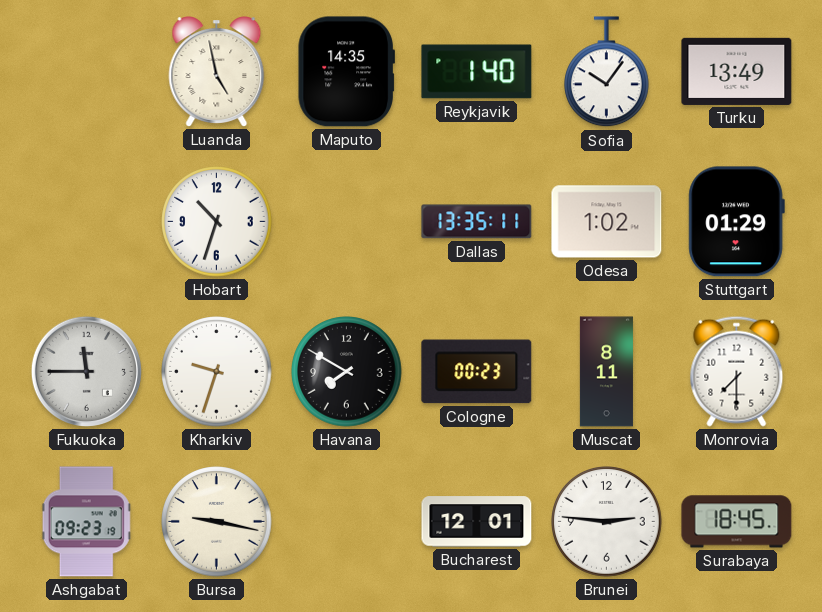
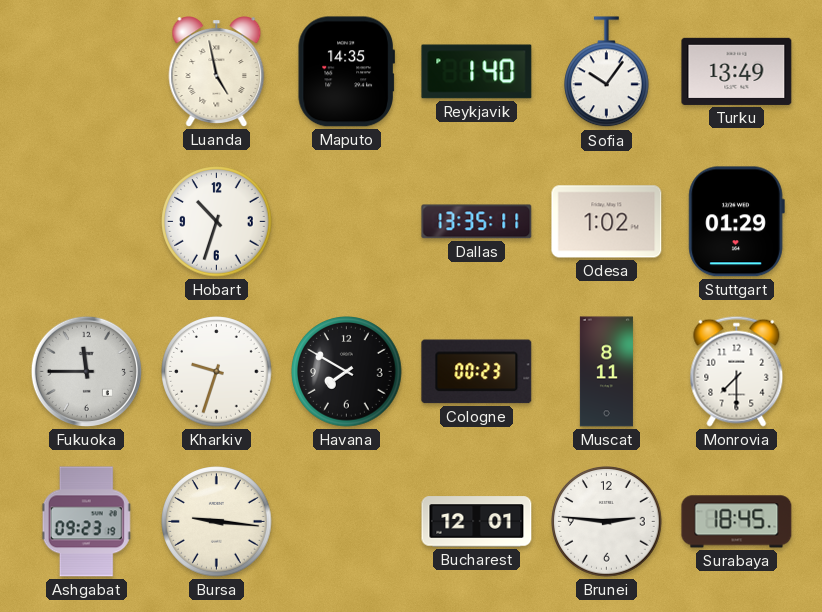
Bursa: 9:17 -> 9:16 (217, 522)
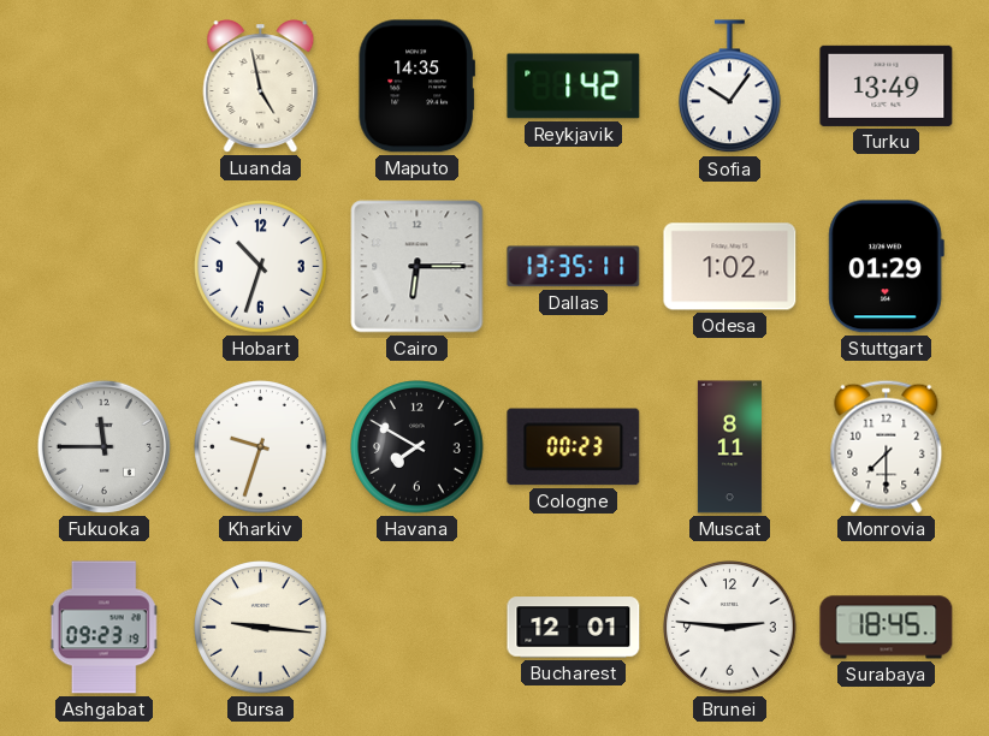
Reykjavik: 1:40 -> 1:42 (574, 87)
Cairo: none -> 6:15 (417, 267)
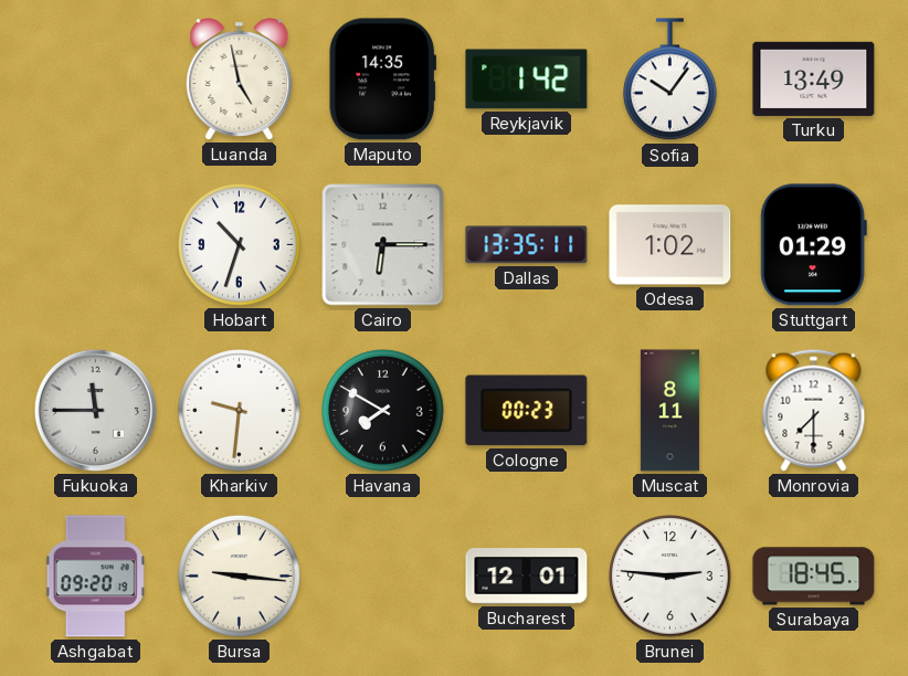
Kharkiv: 9:33 -> 9:31 (240, 411)
Ashgabat: 09:23 -> 09:20 (96, 577)
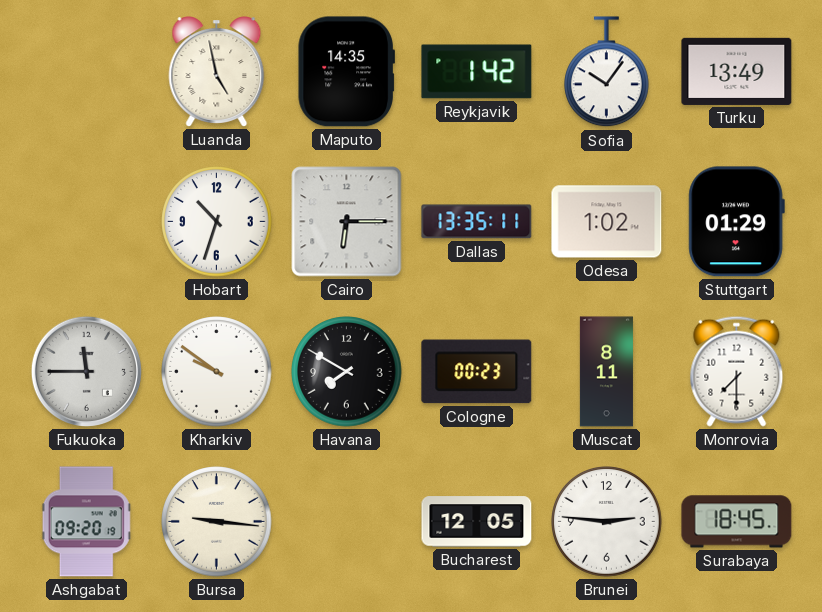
Kharkiv: 9:31 -> 9:51 (217, 372)
Bucharest: 12:01 -> 12:05 (477, 522)
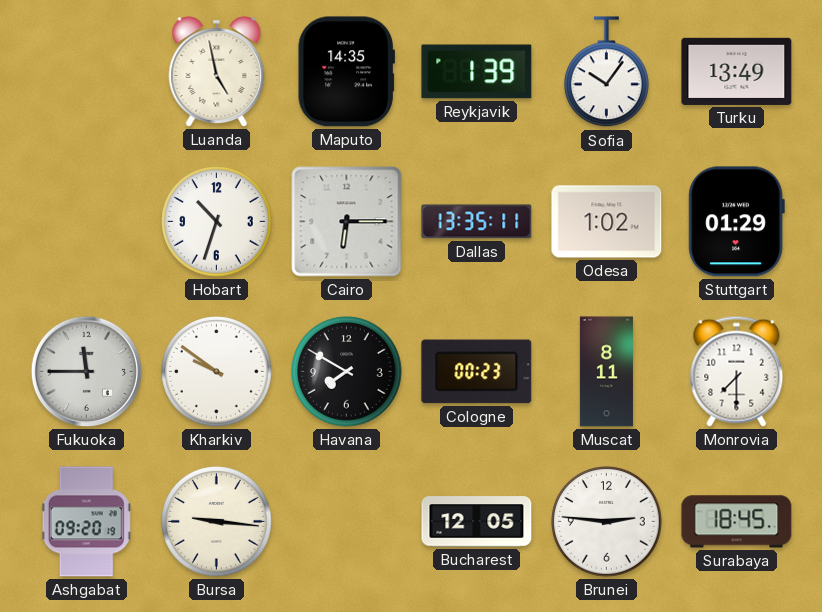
Reykjavik: 1:42 -> 1:39 (477, 72)
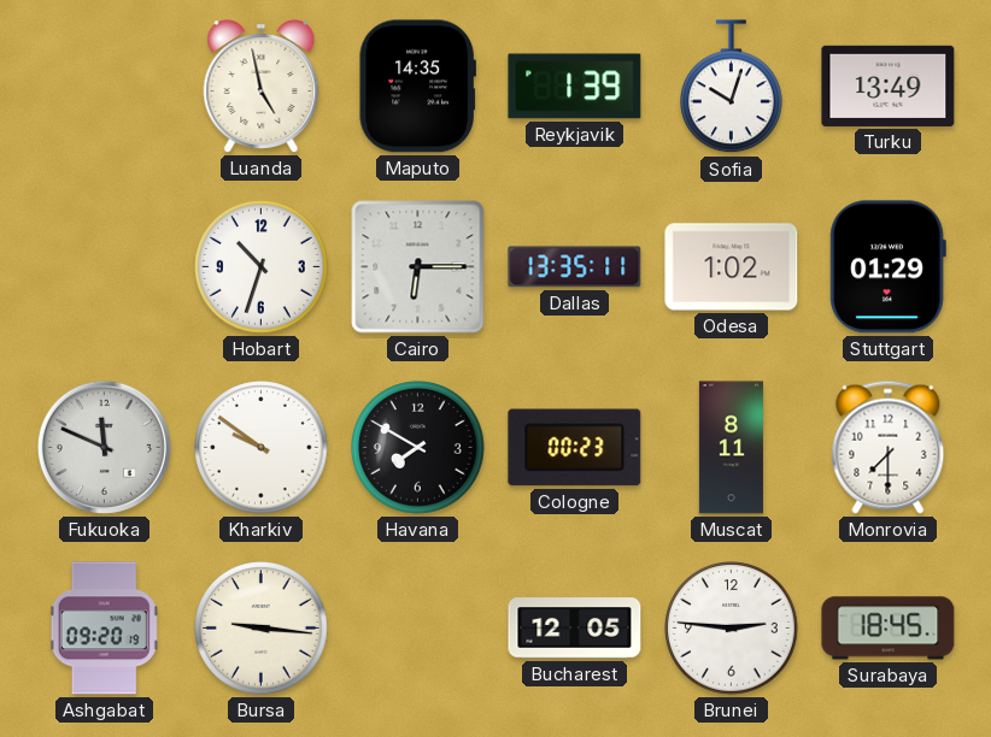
Sofia: 10:06 -> 10:03 (732, 87)
Fukuoka: 11:45 -> 11:49 (104, 447)
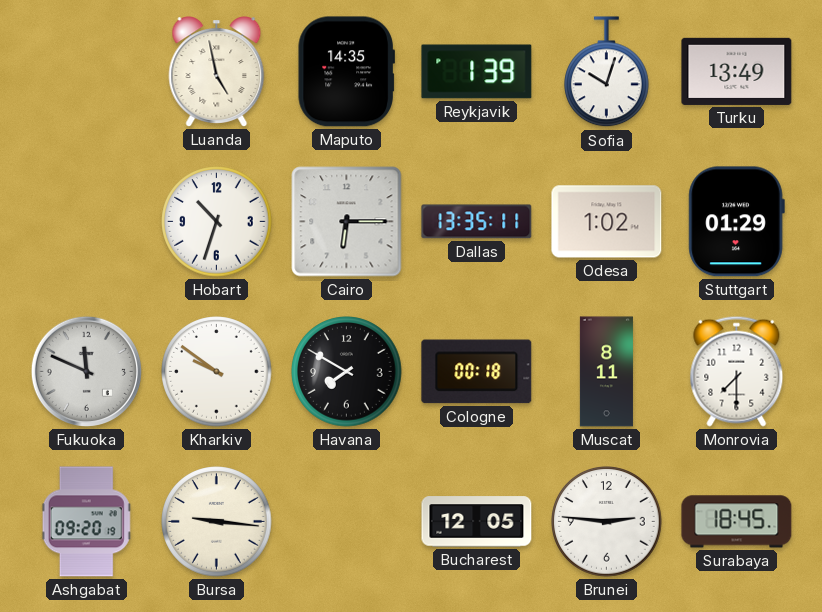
Cologne: 00:23 -> 00:18 (477, 372)
